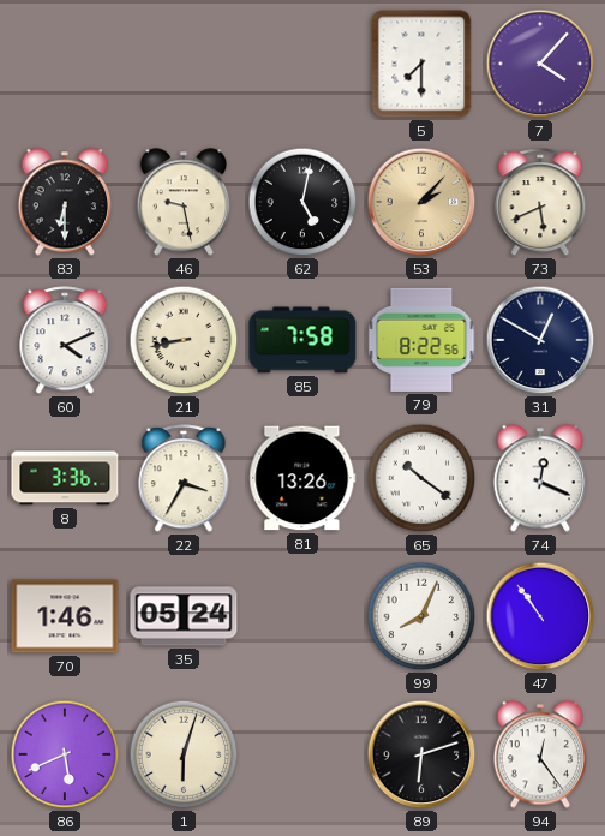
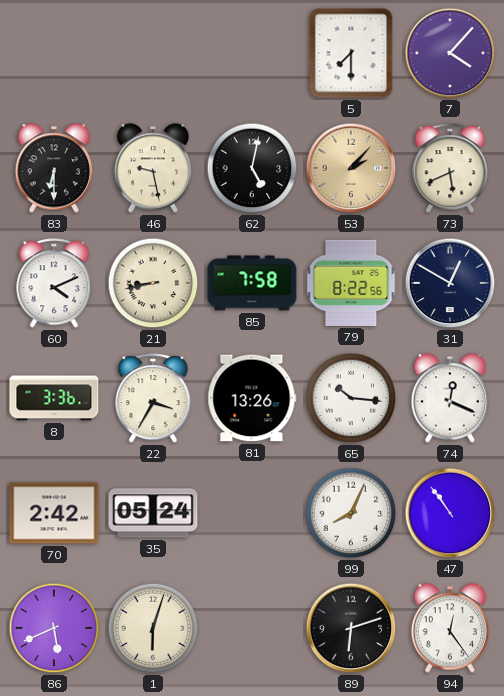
65: 10:21 -> 10:16 (351, 398)
70: 1:46 -> 2:42 (54, 513)
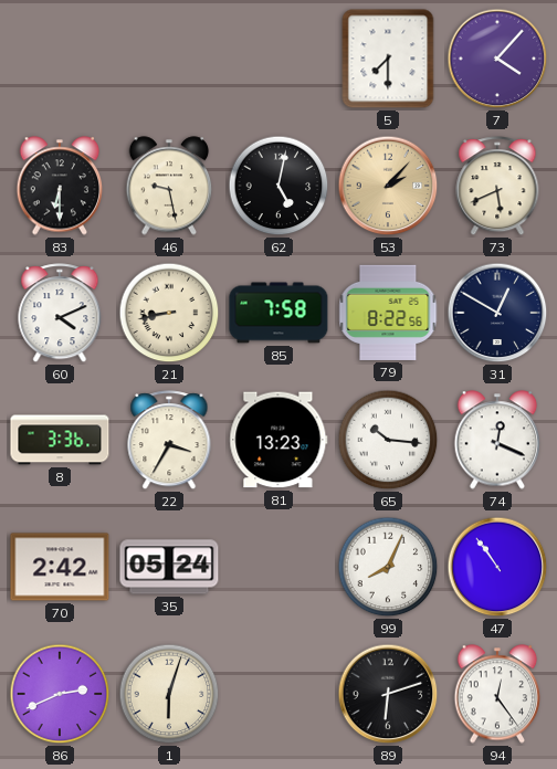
81: 13:26 -> 13:23 (278, 440)
86: 5:41 -> 2:41 (60, 694)
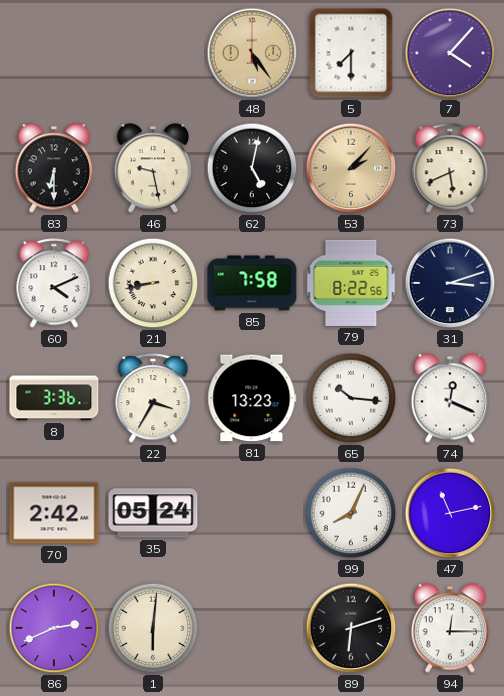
48: none -> 5:24 (252, 53)
31: 12:50 -> 3:12 (450, 283)
47: 10:54 -> 11:13 (450, 513)
1: 6:03 -> 6:01 (153, 628)
94: 12:24 -> 12:15 (450, 628)
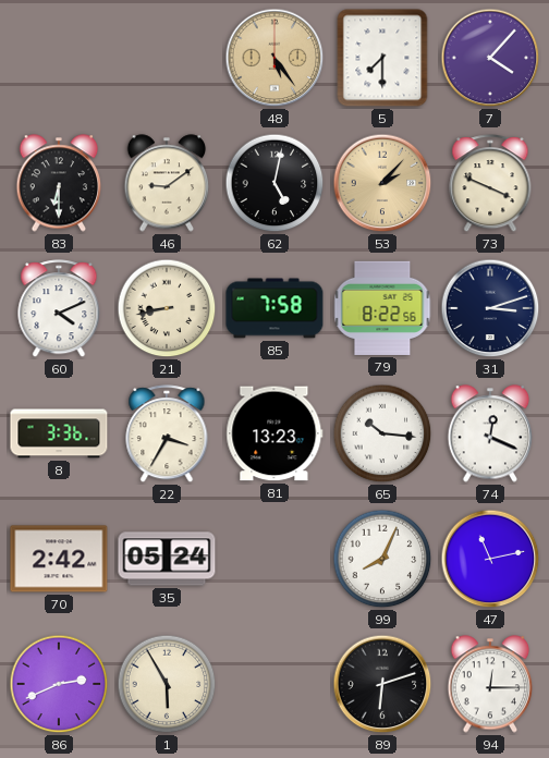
46: 9:28 -> 9:09 (167, 183)
73: 5:41 -> 3:49 (490, 184)
1: 6:01 -> 5:55 (167, 684)
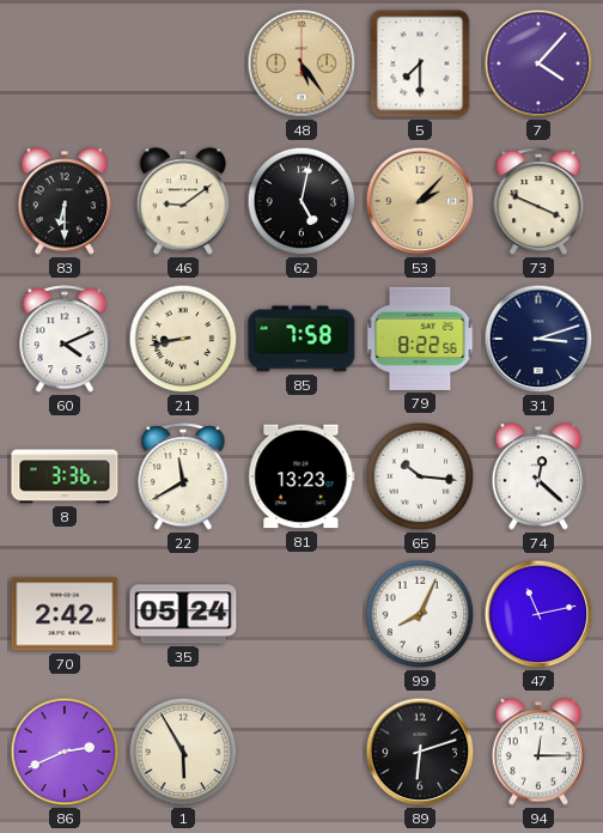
22: 3:35 -> 11:40 (183, 478)
74: 12:19 -> 12:22 (538, 476)
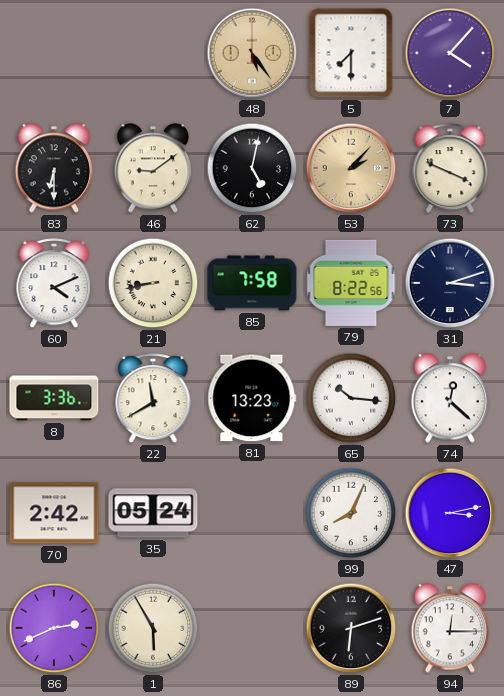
47: 11:13 -> 3:13 (450, 513)
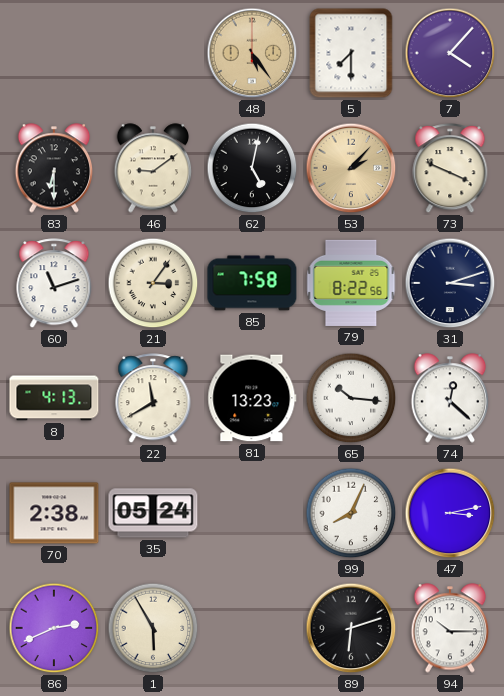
60: 4:11 -> 11:12 (54, 284)
21: 8:43 -> 3:06 (153, 283)
8: 3:36 -> 4:13 (54, 398)
70: 2:42 -> 2:38 (54, 513)
94: 12:15 -> 10:15 (450, 628)
